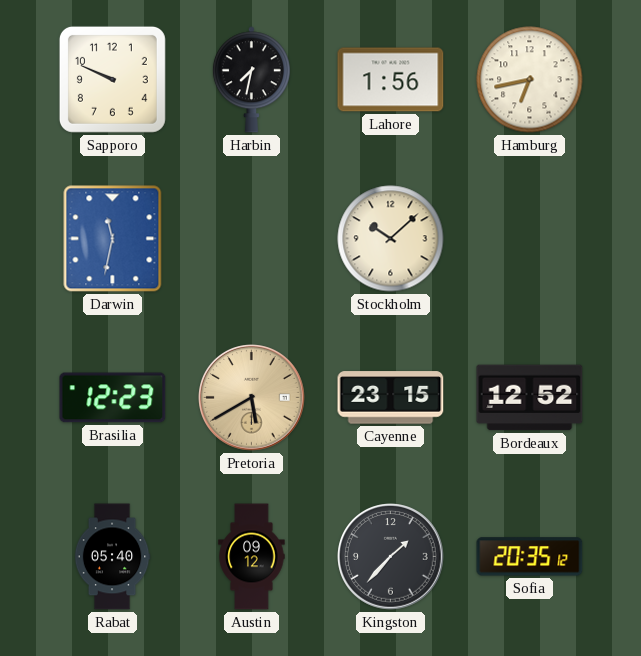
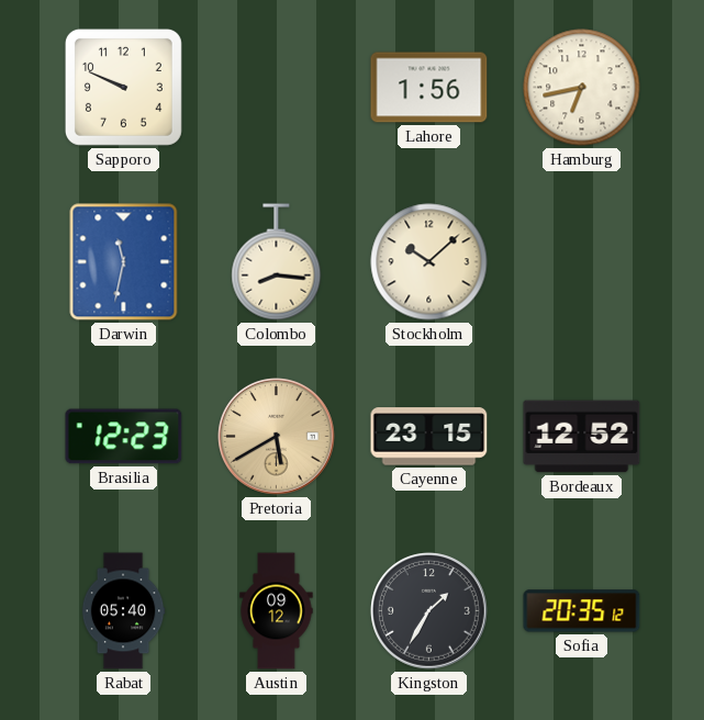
Harbin: 7:32 -> none (251, 80)
Colombo: none -> 8:16 (277, 262)
Kingston: 1:37 -> 1:35 (429, 611)
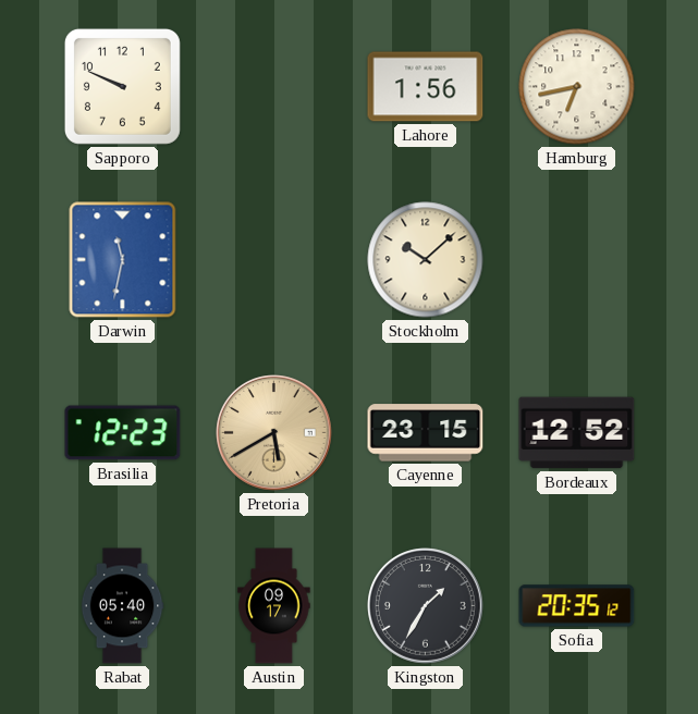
Colombo: 8:16 -> none (277, 262)
Austin: 09:12 -> 09:17 (274, 606)
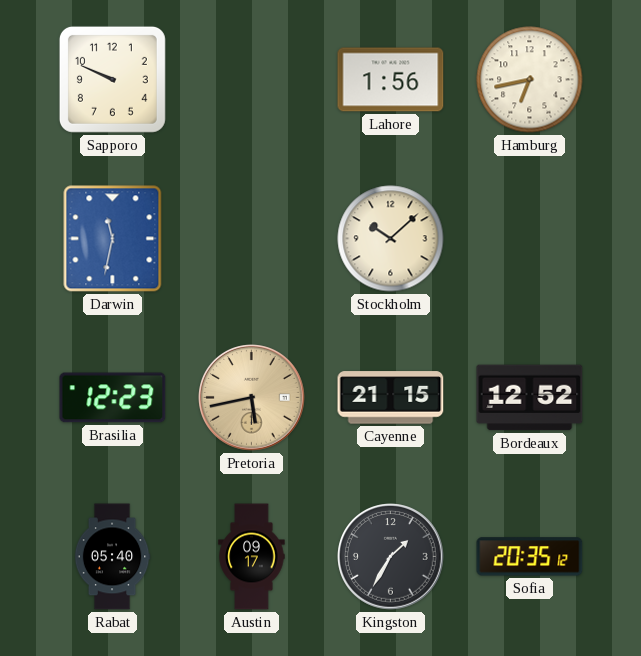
Pretoria: 5:40 -> 5:43 (252, 398)
Cayenne: 23:15 -> 21:15 (391, 398)
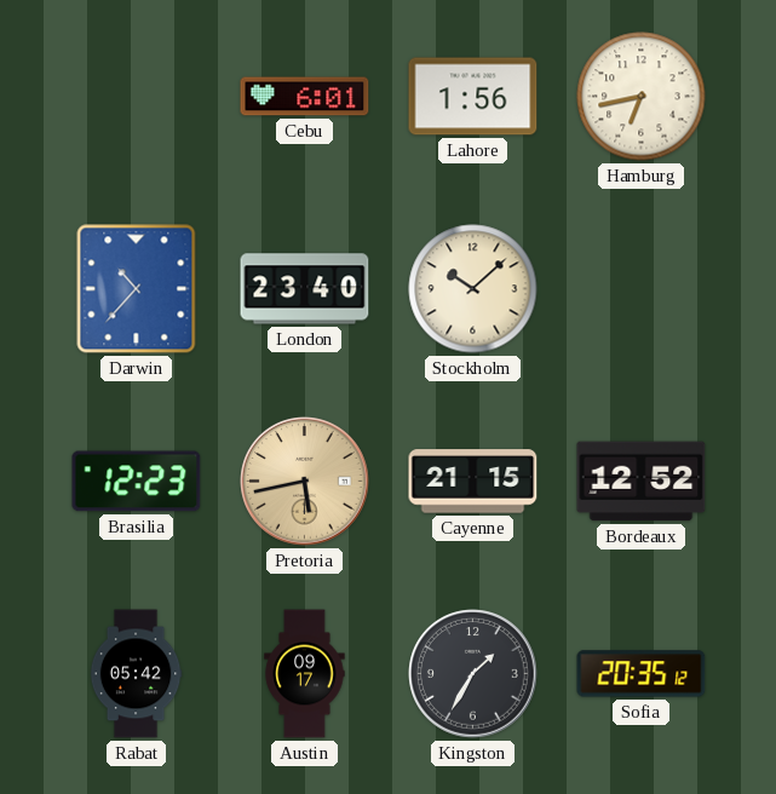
Sapporo: 9:49 -> none (112, 79)
Cebu: none -> 6:01 (305, 97)
Darwin: 11:32 -> 10:37 (137, 289)
London: none -> 23:40 (305, 289)
Rabat: 05:40 -> 05:42 (136, 674)
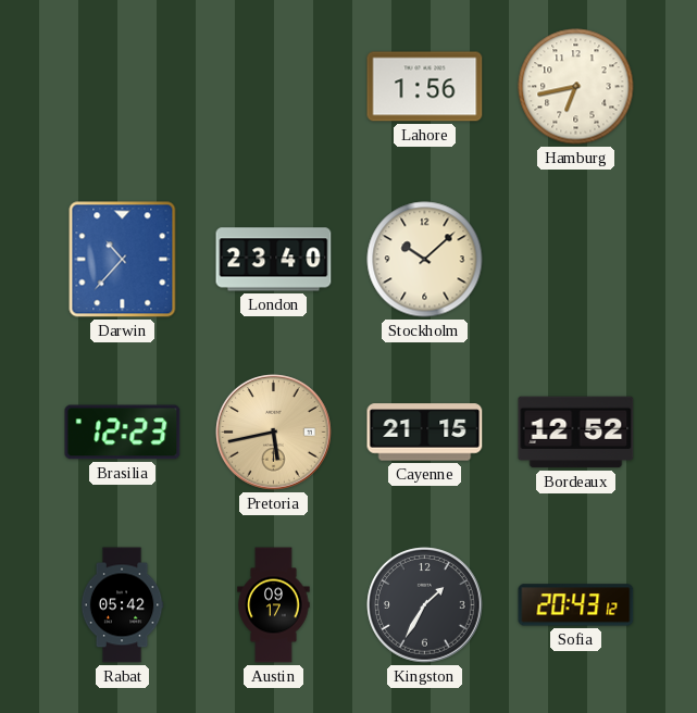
Cebu: 6:01 -> none (305, 97)
Sofia: 20:35 -> 20:43 (576, 605)
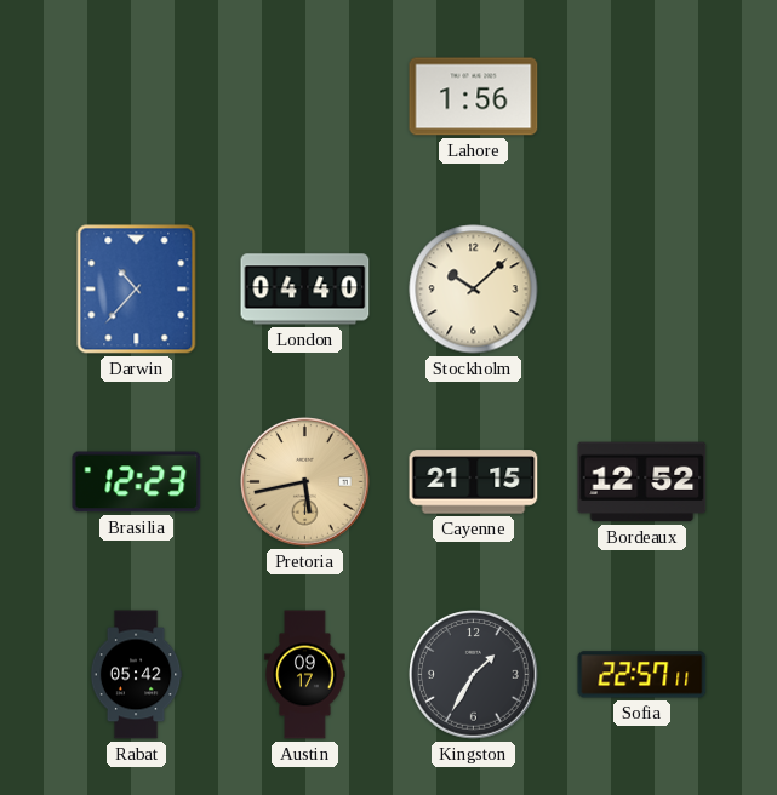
Hamburg: 6:43 -> none (576, 87)
London: 23:40 -> 04:40 (305, 290)
Sofia: 20:43 -> 22:57 (642, 675)
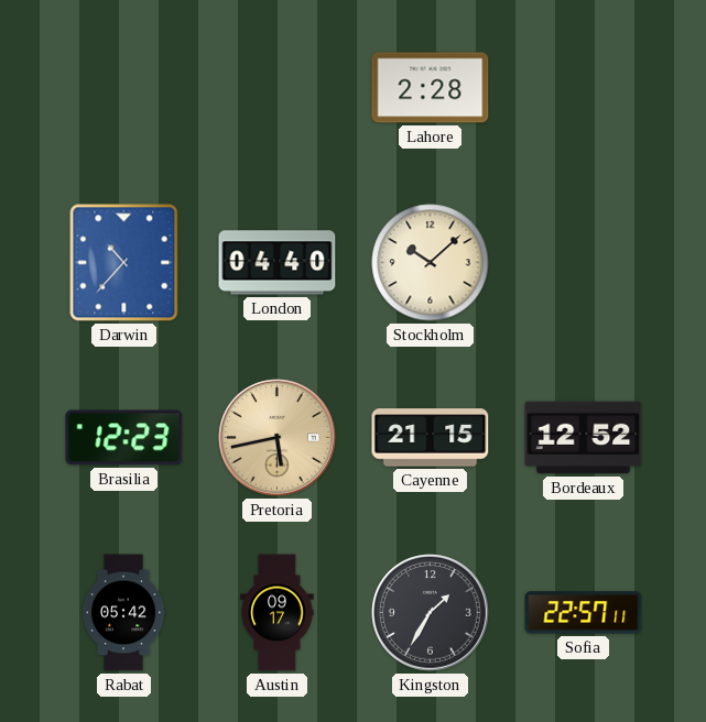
Lahore: 1:56 -> 2:28 (431, 88)
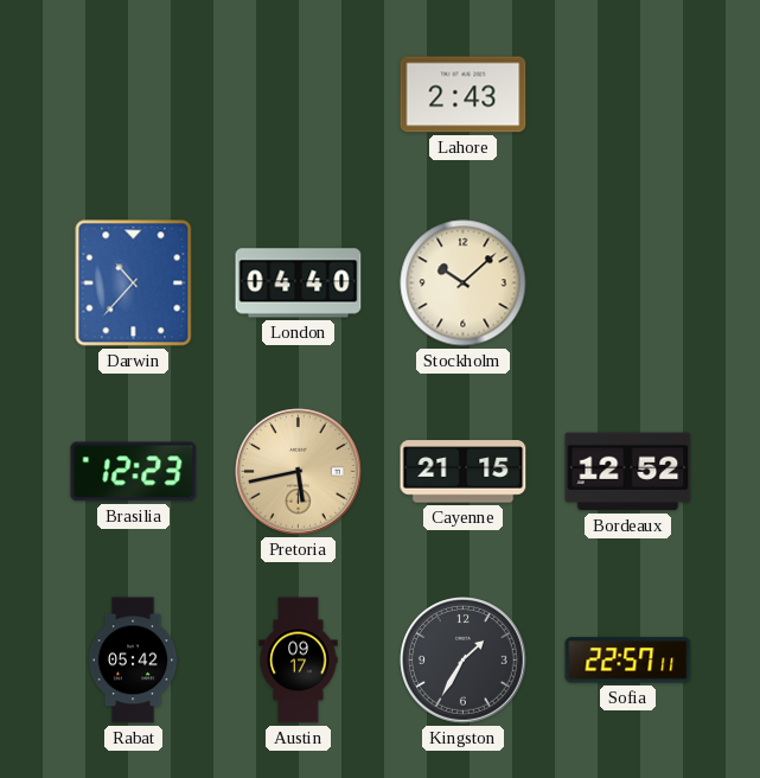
Lahore: 2:28 -> 2:43 (464, 95)
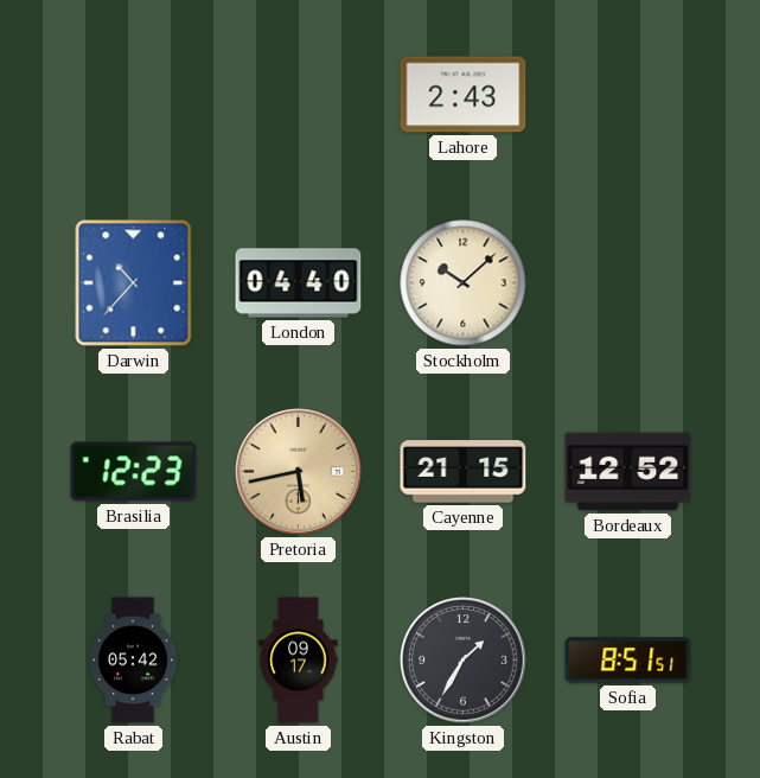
Sofia: 22:57 -> 8:51 (628, 661)
